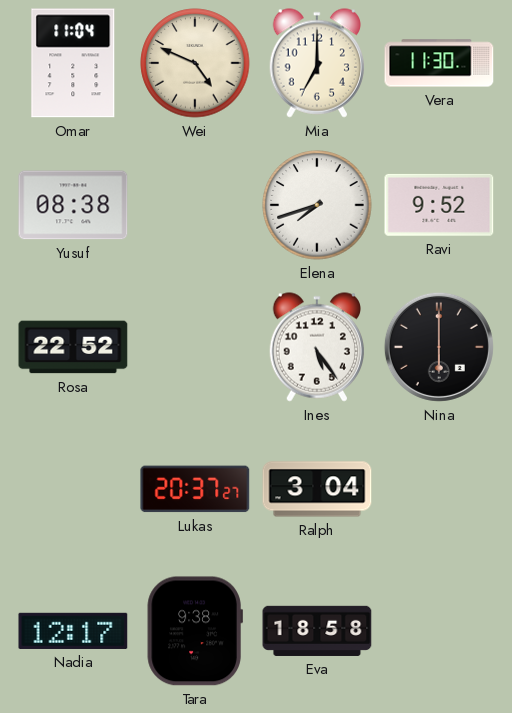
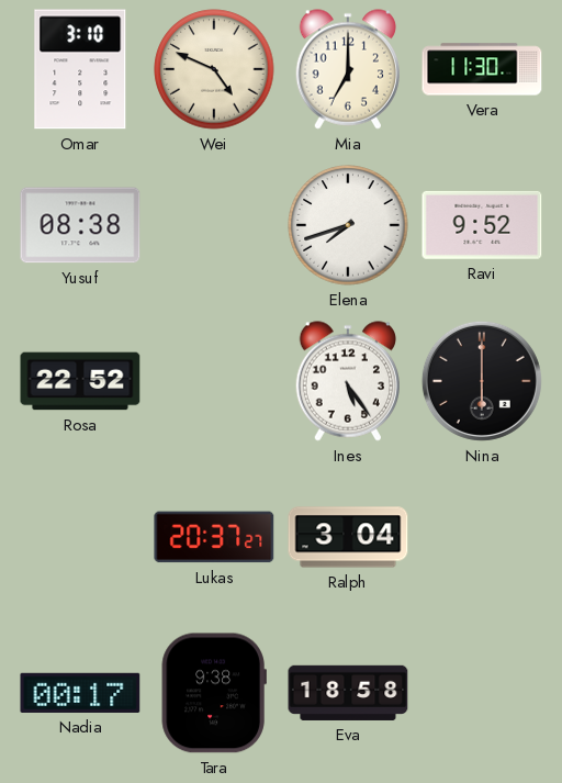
Omar: 11:04 -> 3:10 (80, 69)
Nadia: 12:17 -> 00:17 (80, 693)
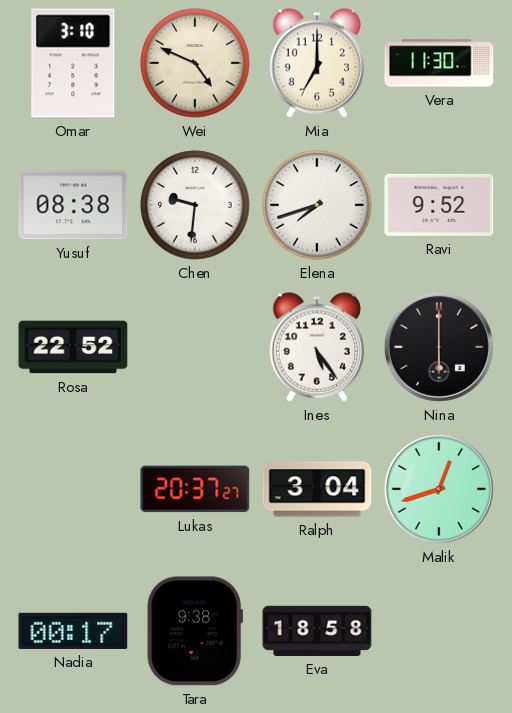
Chen: none -> 9:31 (195, 205)
Malik: none -> 12:42 (439, 489)
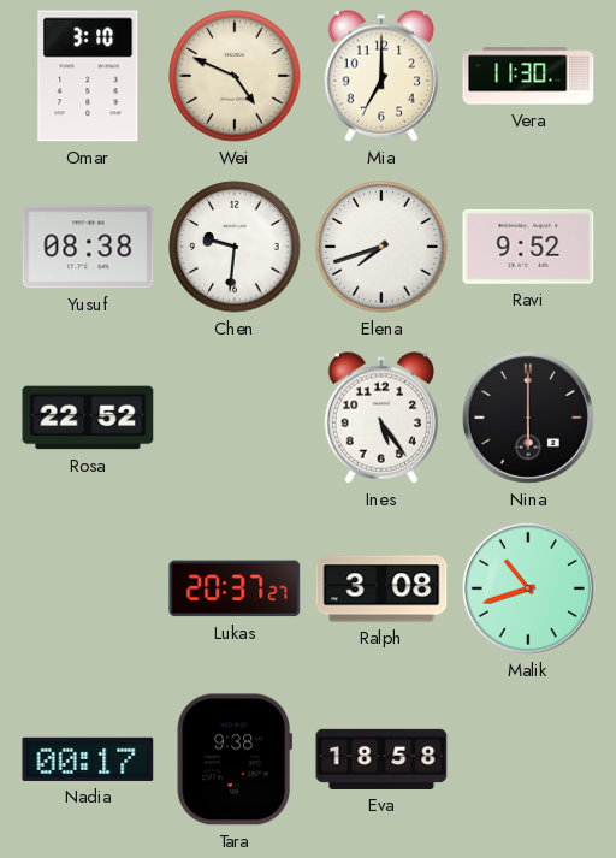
Ralph: 3:04 -> 3:08 (381, 588)
Malik: 12:42 -> 10:42 (528, 588)
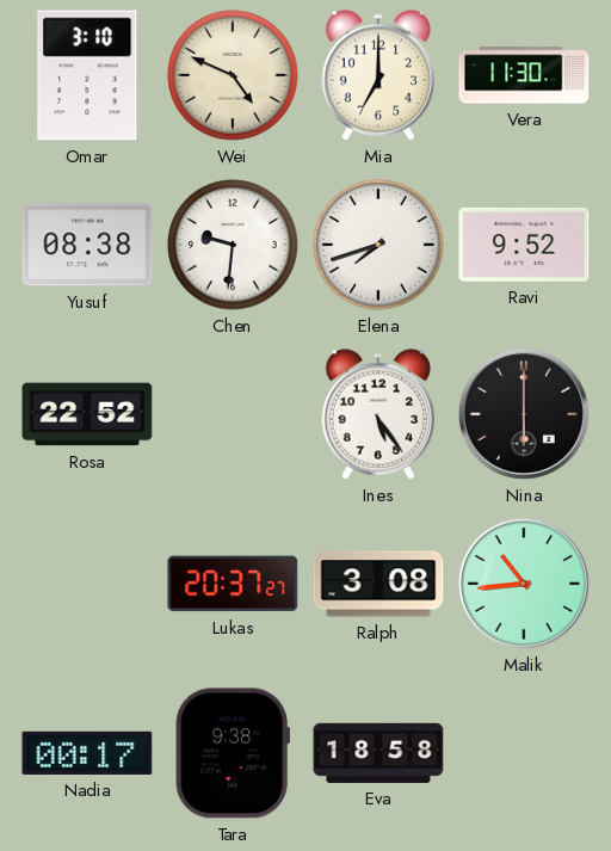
Malik: 10:42 -> 10:44 (524, 584)
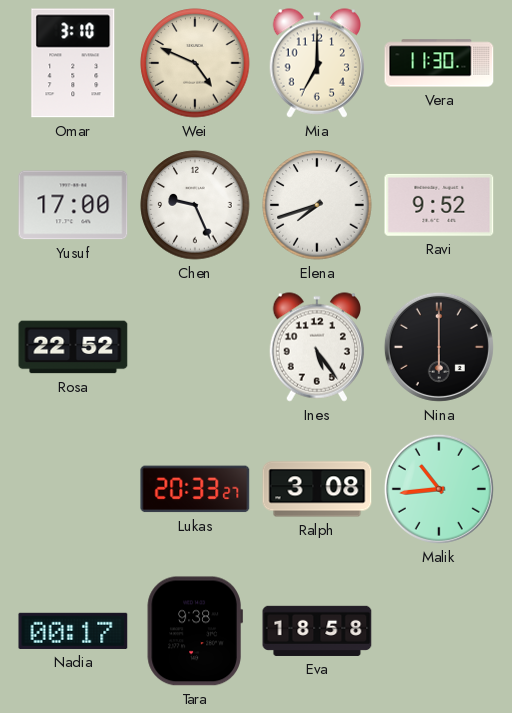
Yusuf: 08:38 -> 17:00 (73, 205)
Chen: 9:31 -> 9:26 (195, 205)
Lukas: 20:37 -> 20:33 (195, 489)
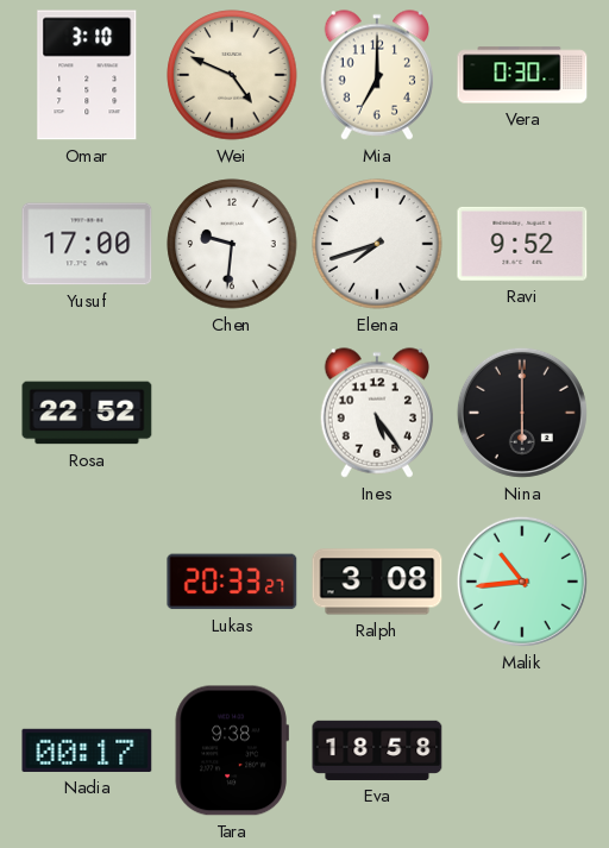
Vera: 11:30 -> 0:30 (522, 75)
Chen: 9:26 -> 9:31 (232, 244)
